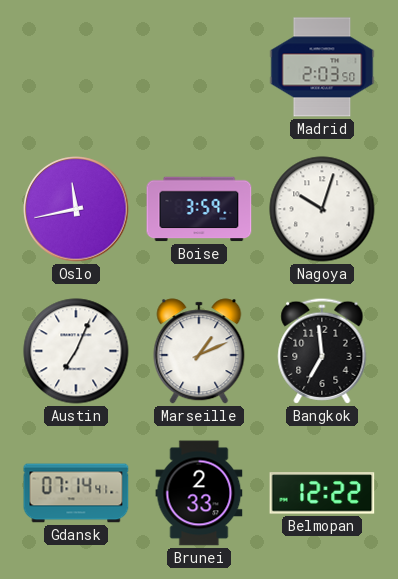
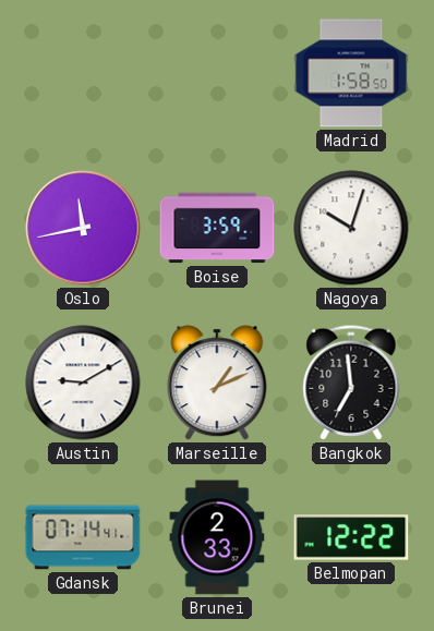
Madrid: 2:03 -> 1:58 (351, 73)
Austin: 7:04 -> 9:10 (83, 383)
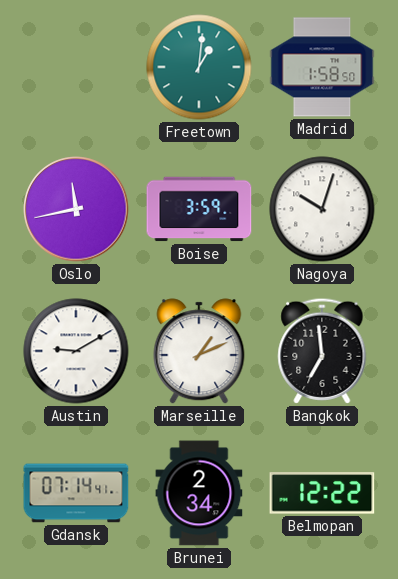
Freetown: none -> 1:01 (199, 67)
Brunei: 2:33 -> 2:34 (199, 493)
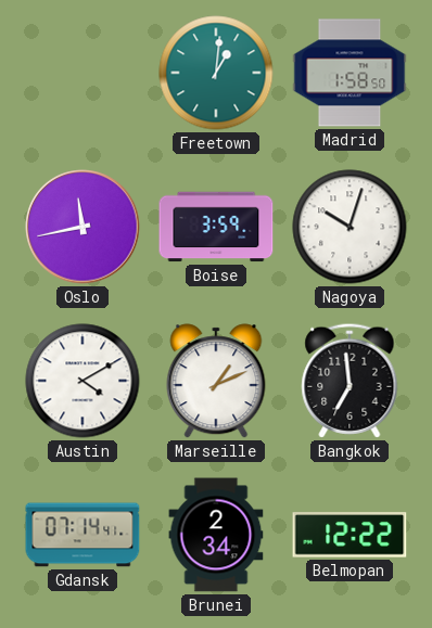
Austin: 9:10 -> 4:10 (82, 381)
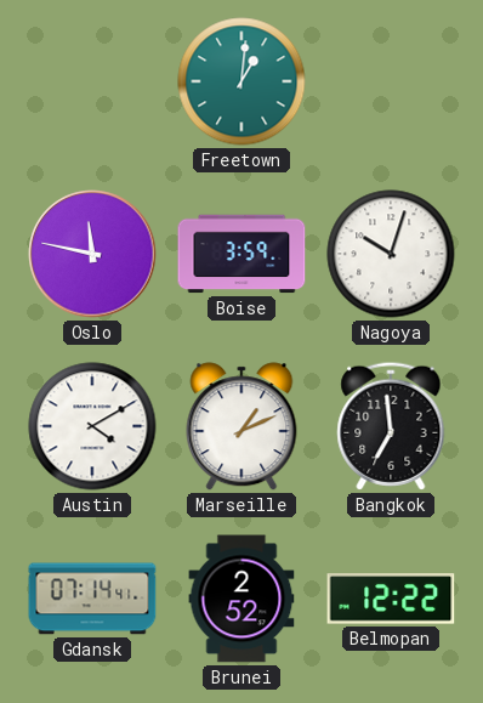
Madrid: 1:58 -> none (350, 73)
Oslo: 11:43 -> 11:47 (92, 254)
Brunei: 2:34 -> 2:52 (241, 599)
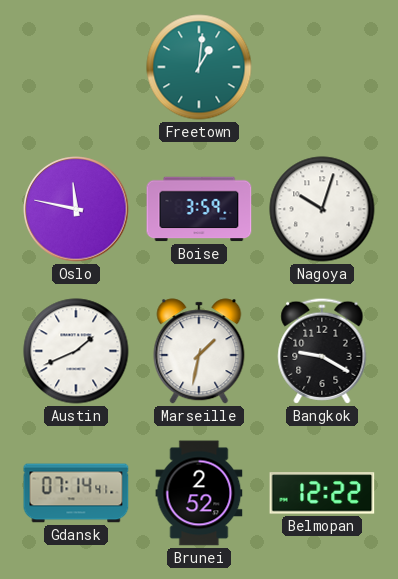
Austin: 4:10 -> 1:41 (76, 351)
Marseille: 1:11 -> 1:32 (199, 351)
Bangkok: 6:59 -> 9:20 (322, 351)
